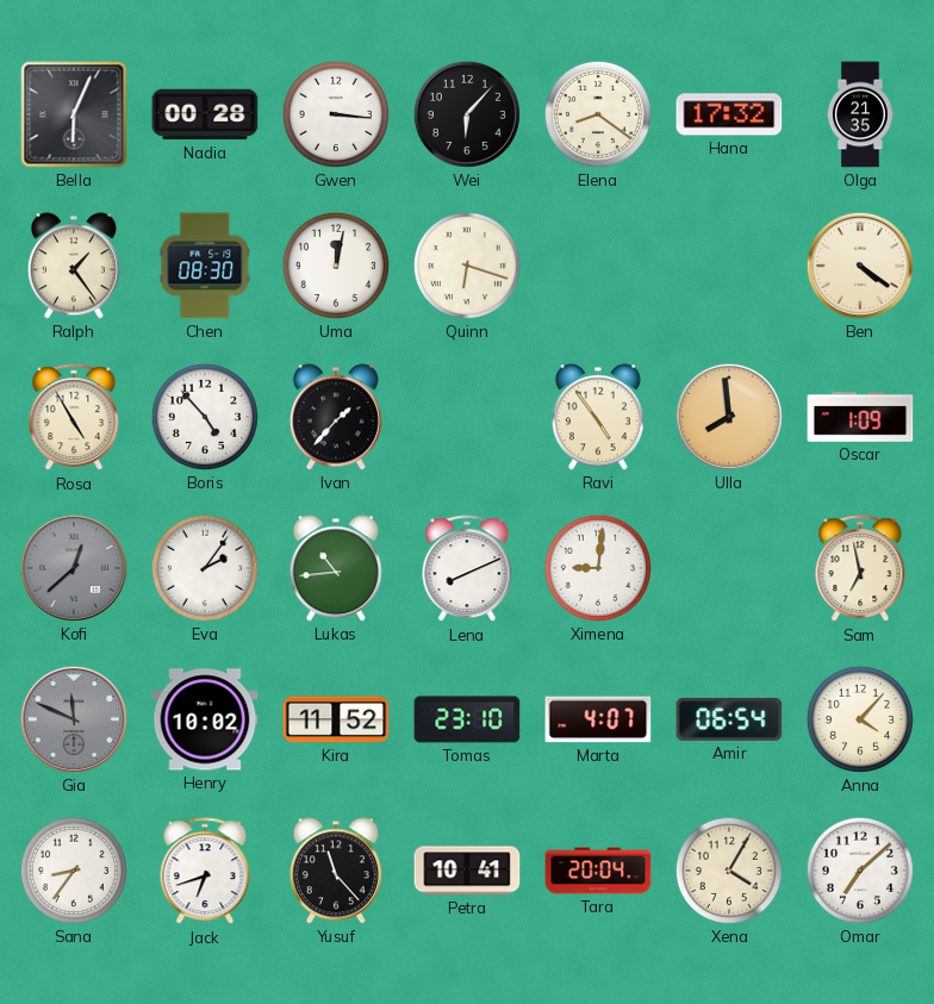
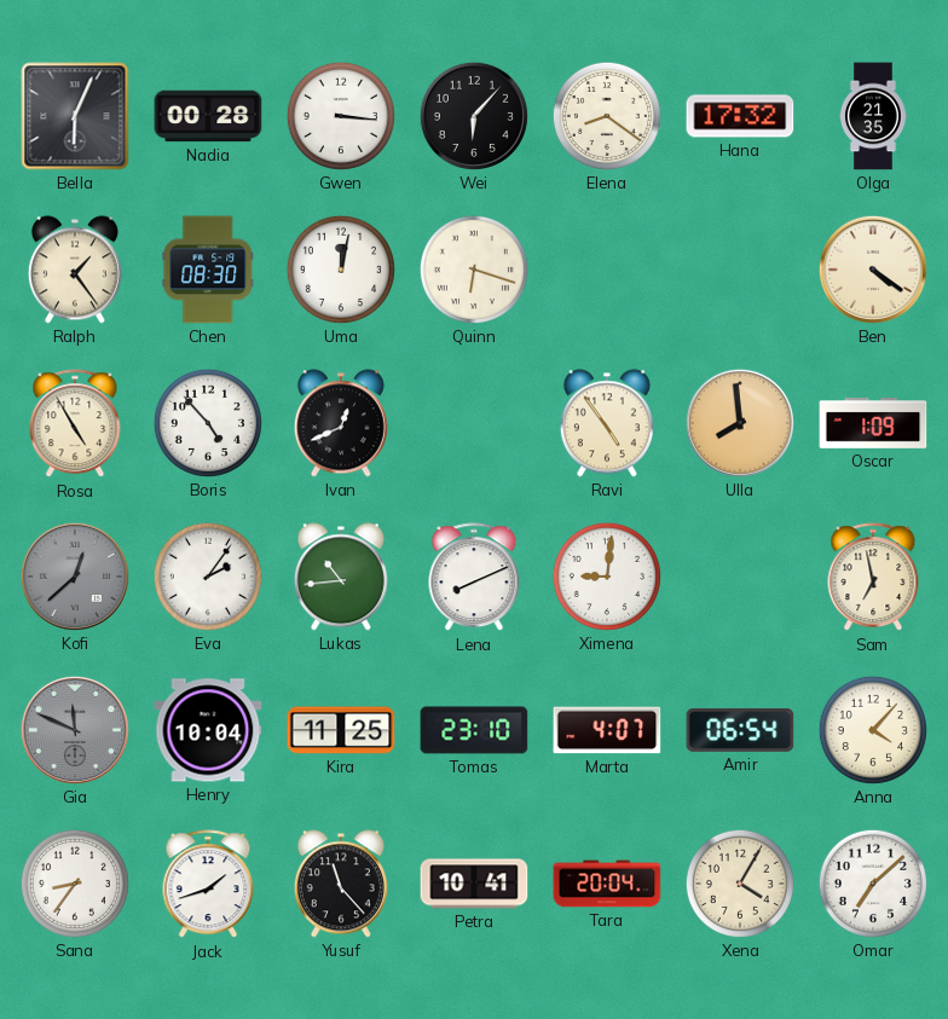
Ivan: 1:37 -> 12:41 (341, 423)
Henry: 10:02 -> 10:04 (208, 730)
Kira: 11:52 -> 11:25 (341, 730)
Jack: 6:42 -> 1:42 (208, 885)
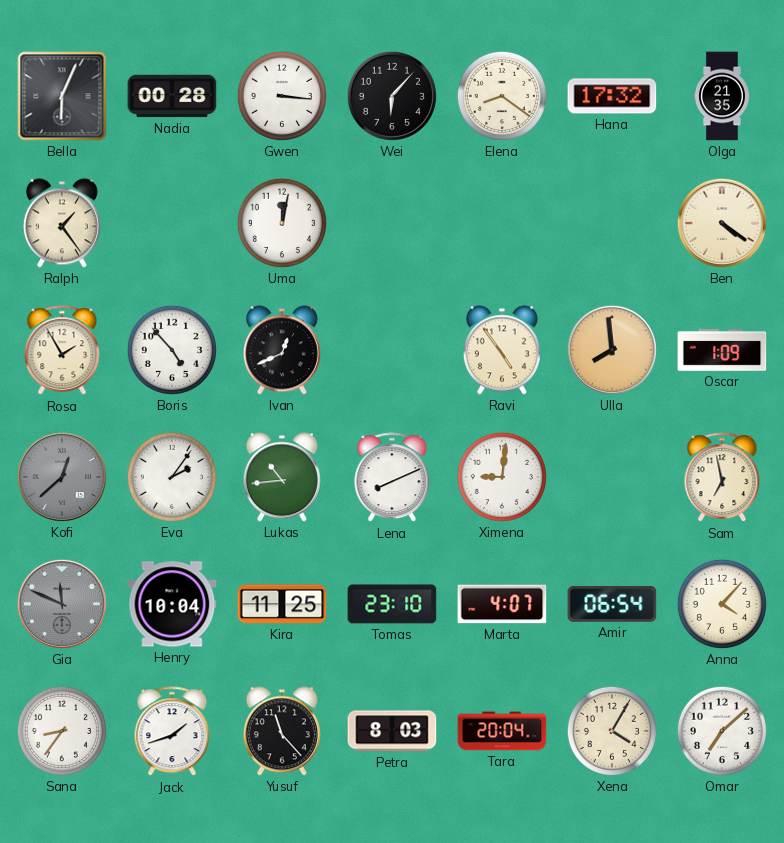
Chen: 08:30 -> none (208, 270)
Quinn: 6:18 -> none (474, 270)
Rosa: 4:55 -> 1:55 (62, 351)
Petra: 10:41 -> 8:03 (392, 731)
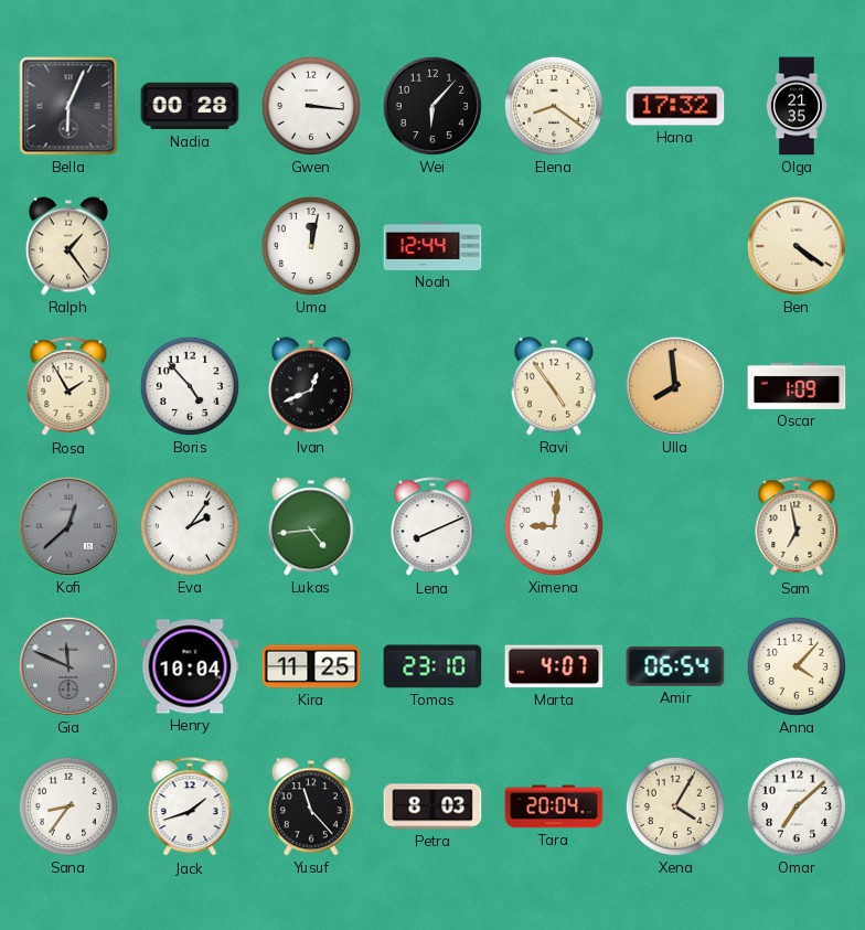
Noah: none -> 12:44 (432, 246)
Lukas: 10:44 -> 4:44 (311, 526)
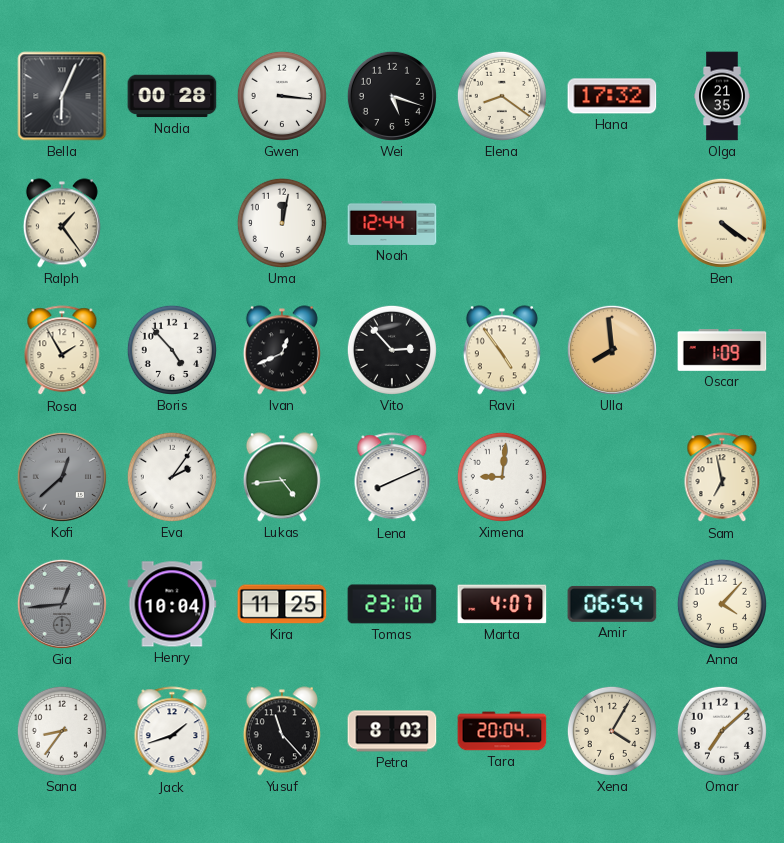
Wei: 6:07 -> 5:18 (392, 96)
Vito: none -> 2:53 (392, 350)
Gia: 11:49 -> 12:44 (62, 604)
